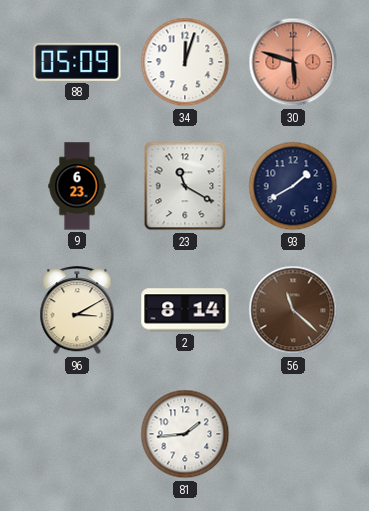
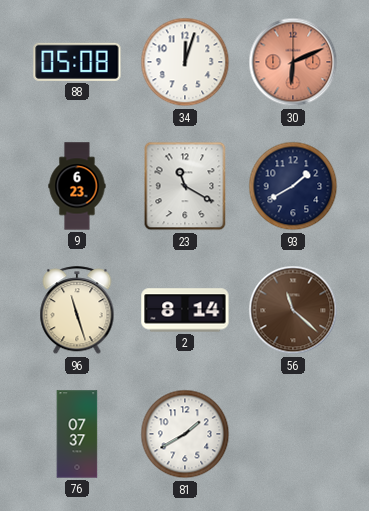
88: 05:09 -> 05:08 (77, 62)
30: 5:48 -> 6:11 (293, 62)
96: 3:10 -> 11:27 (77, 311)
76: none -> 07:37 (77, 434)
81: 1:44 -> 1:40 (185, 434)
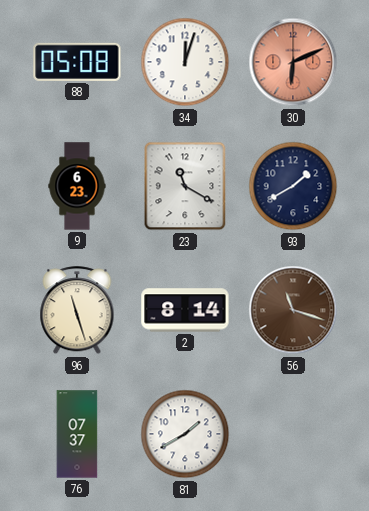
56: 11:22 -> 11:18 (293, 310)
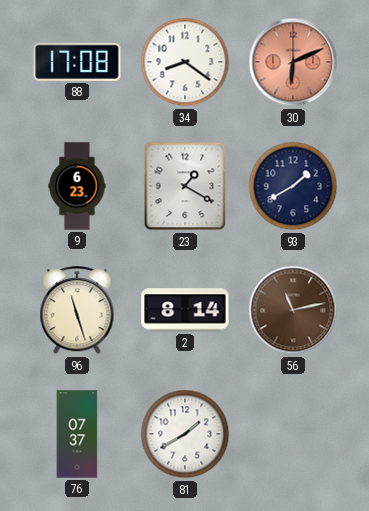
88: 05:08 -> 17:08 (77, 62)
34: 12:03 -> 8:21 (185, 62)
23: 11:20 -> 1:20 (185, 186)
56: 11:18 -> 11:13 (293, 310)
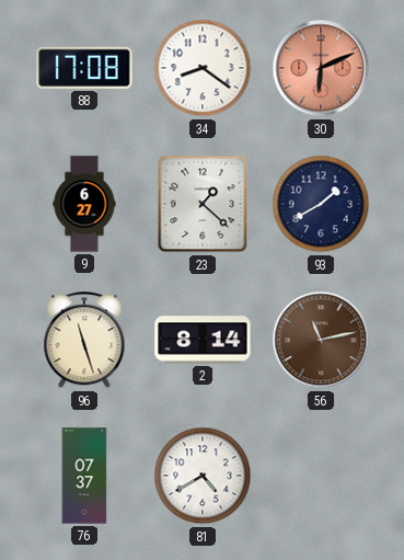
9: 6:23 -> 6:27 (84, 204)
23: 1:20 -> 1:22 (203, 204)
81: 1:40 -> 4:40 (203, 476)
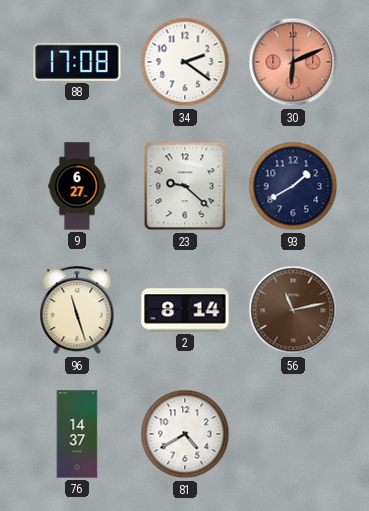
34: 8:21 -> 2:21 (185, 62)
23: 1:22 -> 9:22 (185, 186)
76: 07:37 -> 14:37 (77, 434)
